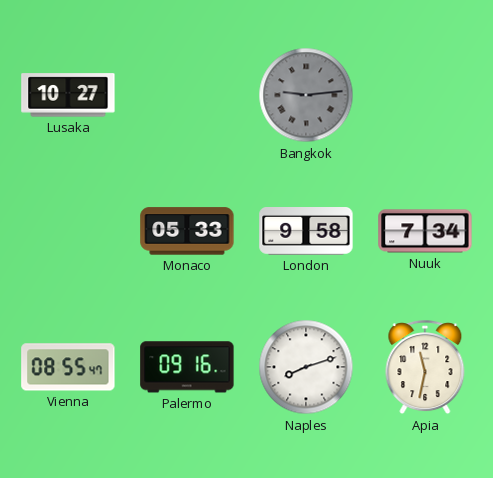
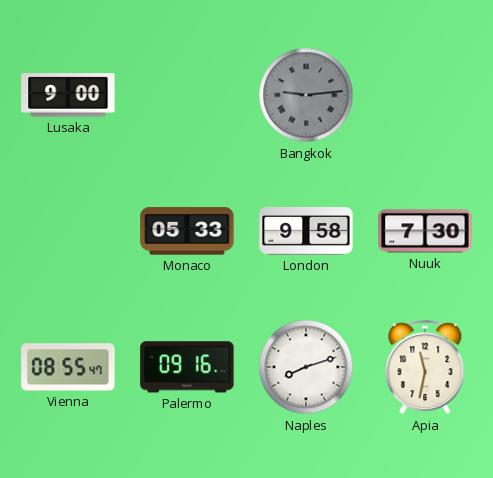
Lusaka: 10:27 -> 9:00 (68, 95)
Nuuk: 7:34 -> 7:30 (425, 231)
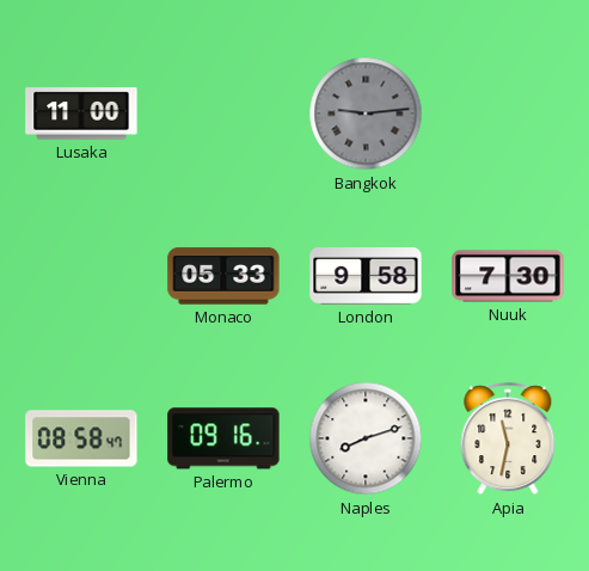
Lusaka: 9:00 -> 11:00 (81, 113)
Vienna: 08:55 -> 08:58 (81, 438)
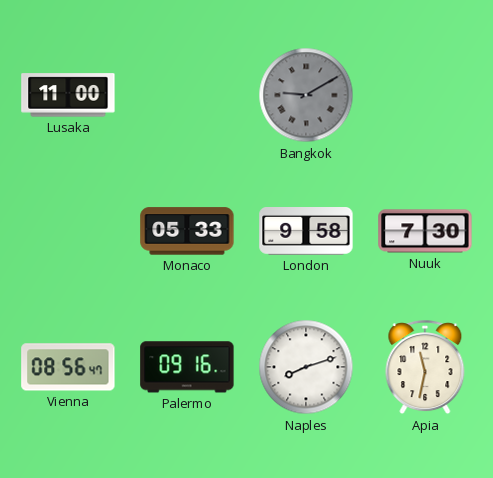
Bangkok: 9:14 -> 9:10 (306, 95)
Vienna: 08:58 -> 08:56 (68, 367)
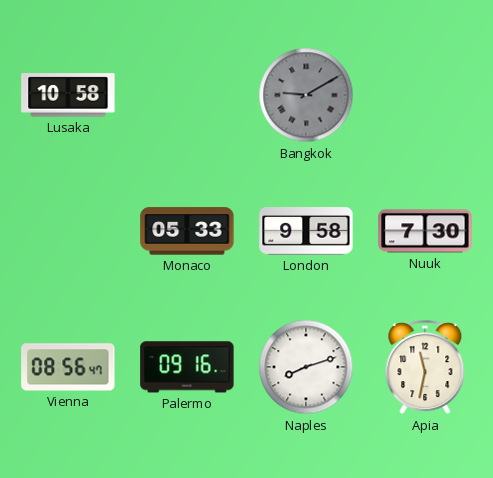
Lusaka: 11:00 -> 10:58 (68, 95)
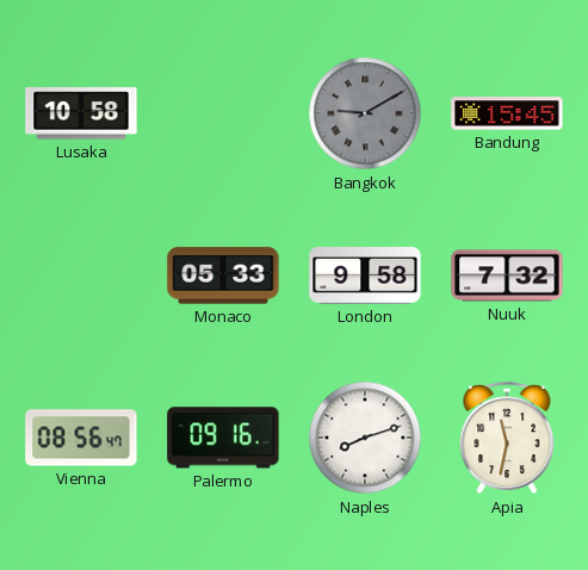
Bandung: none -> 15:45 (507, 113)
Nuuk: 7:30 -> 7:32 (507, 275)
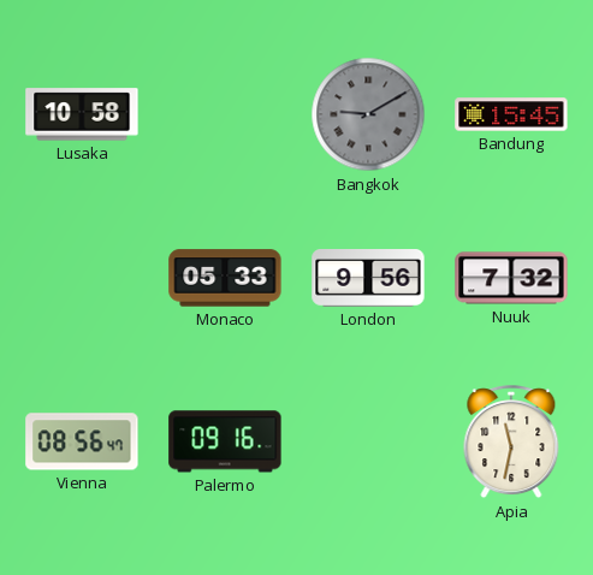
London: 9:58 -> 9:56 (368, 279)
Naples: 8:12 -> none (365, 438)
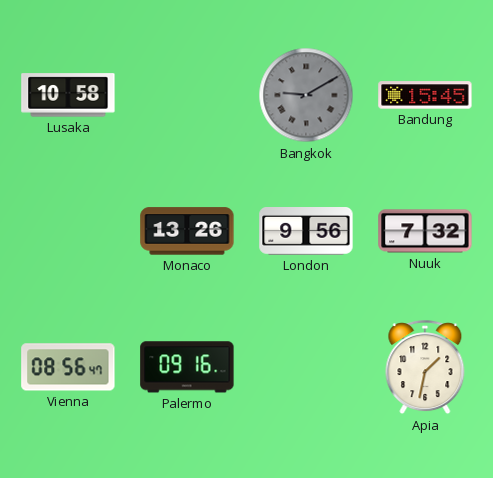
Monaco: 05:33 -> 13:26 (187, 231)
Apia: 11:32 -> 1:32 (425, 368)
